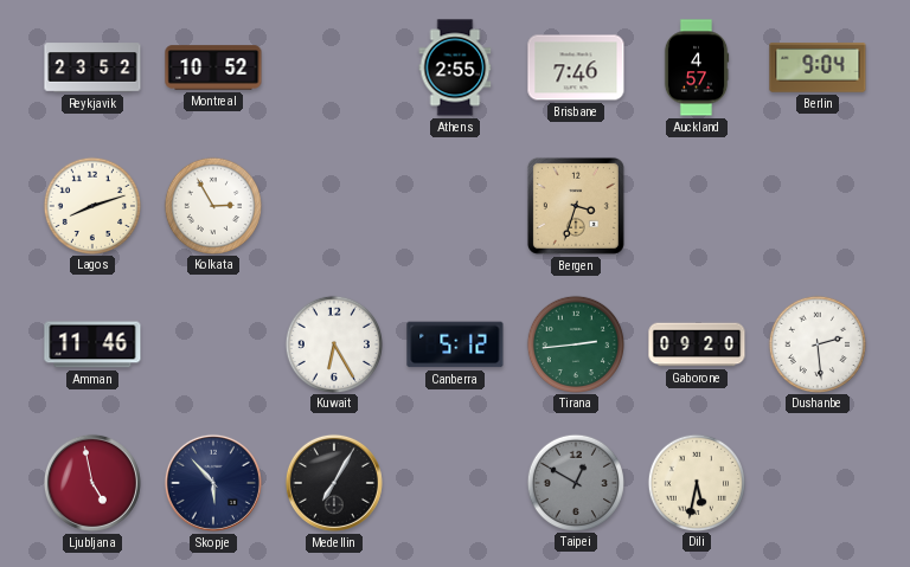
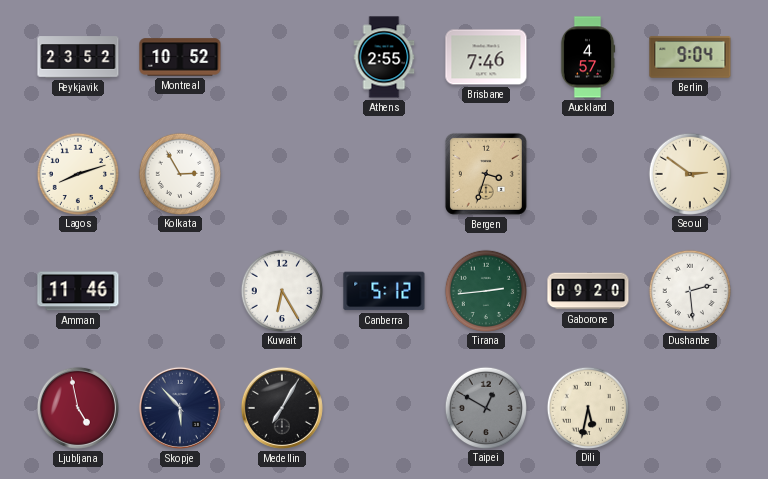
Seoul: none -> 2:51 (689, 173)
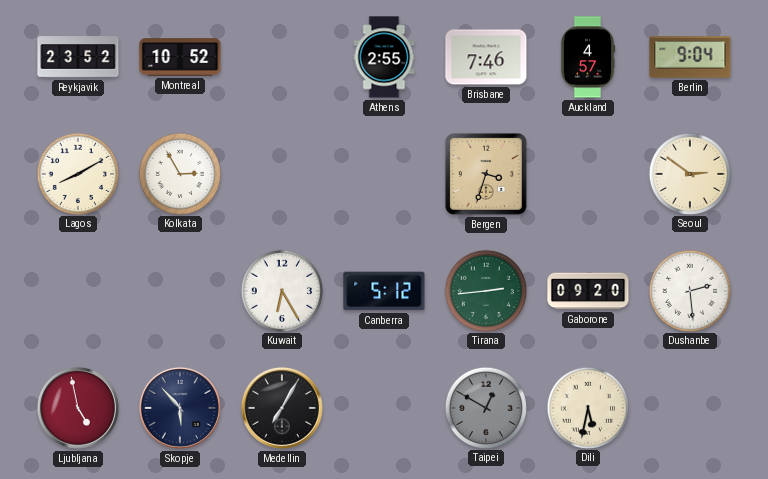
Lagos: 8:12 -> 8:10 (77, 173)
Amman: 11:46 -> none (78, 291)
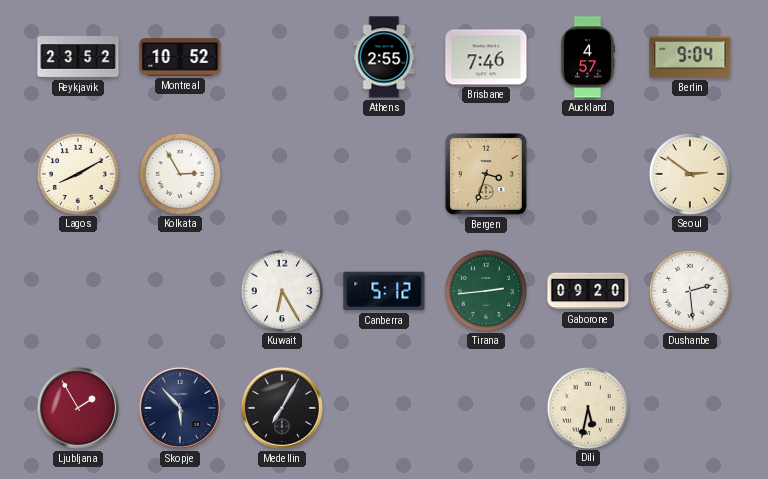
Ljubljana: 4:58 -> 1:55 (78, 408)
Taipei: 12:50 -> none (485, 407)
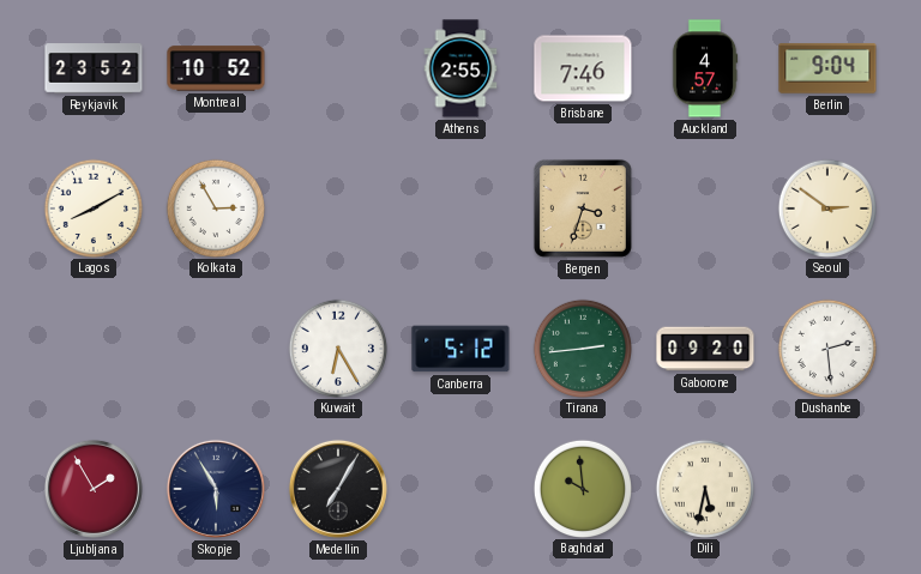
Skopje: 5:53 -> 5:55 (216, 489)
Baghdad: none -> 9:59 (582, 488)
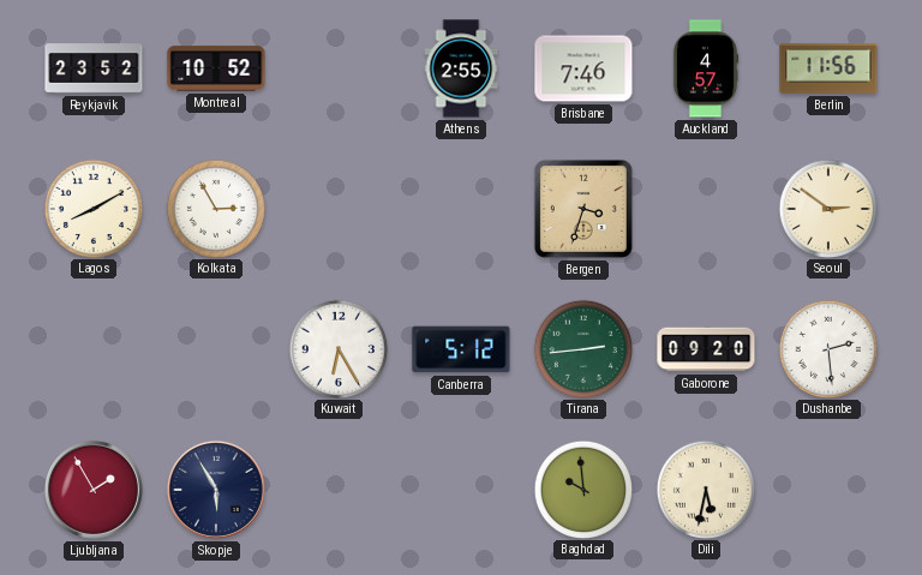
Berlin: 9:04 -> 11:56 (828, 68)
Medellin: 7:05 -> none (338, 489)
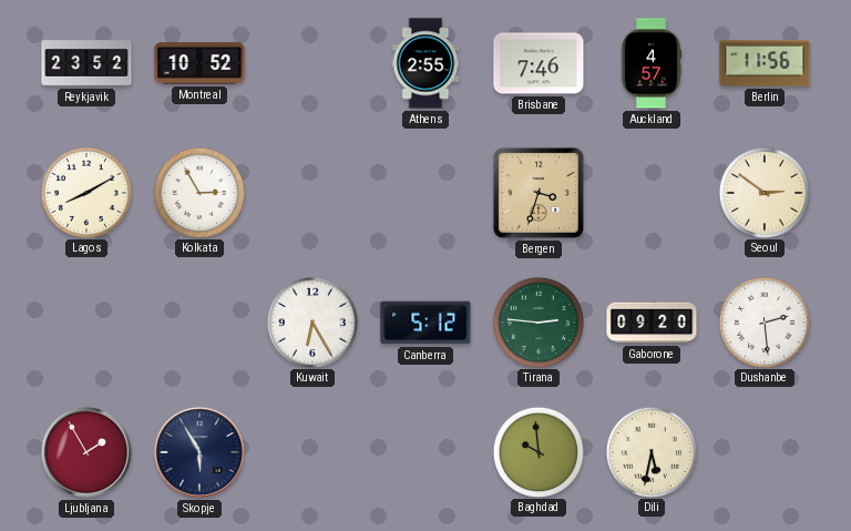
Tirana: 2:44 -> 2:46 (537, 321)
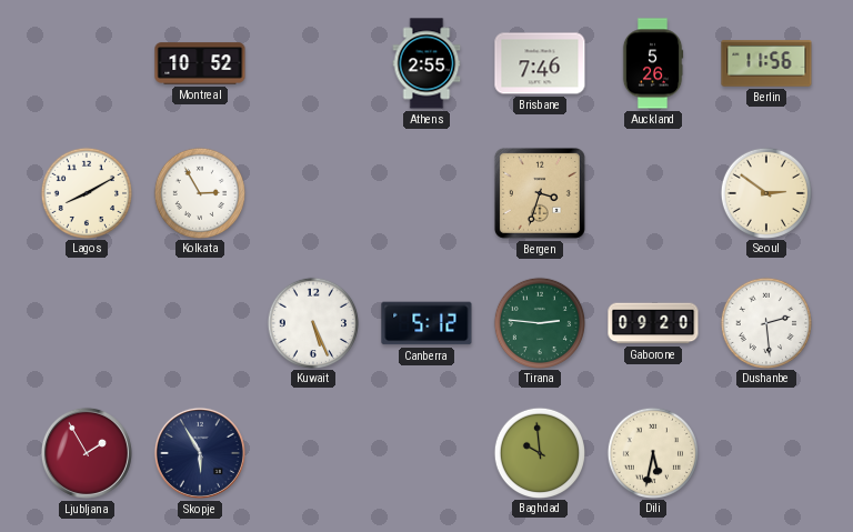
Reykjavik: 23:52 -> none (86, 63)
Auckland: 4:57 -> 5:26 (653, 63)
Kuwait: 6:25 -> 5:26 (312, 322)
